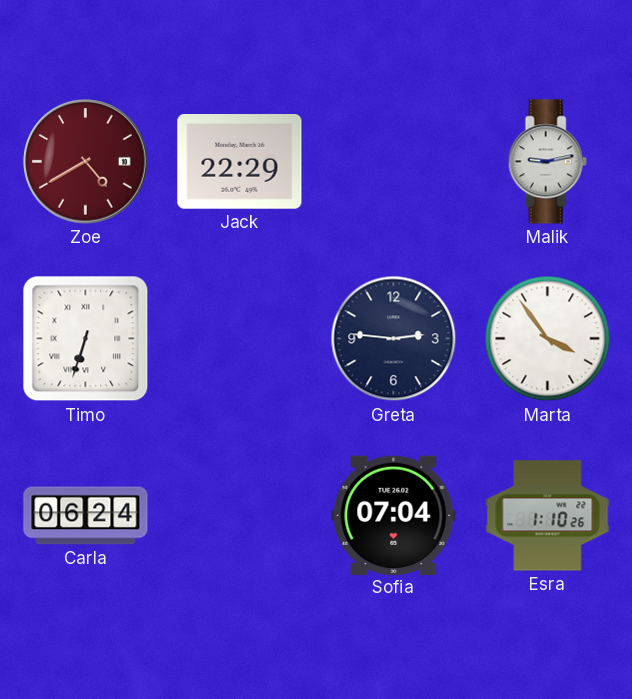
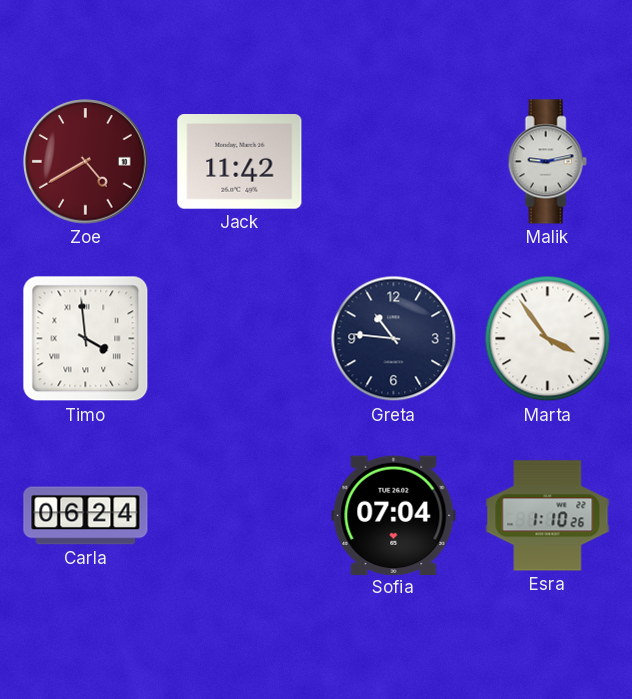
Jack: 22:29 -> 11:42 (240, 162)
Timo: 6:33 -> 3:59 (86, 339)
Greta: 2:46 -> 10:46 (394, 339)
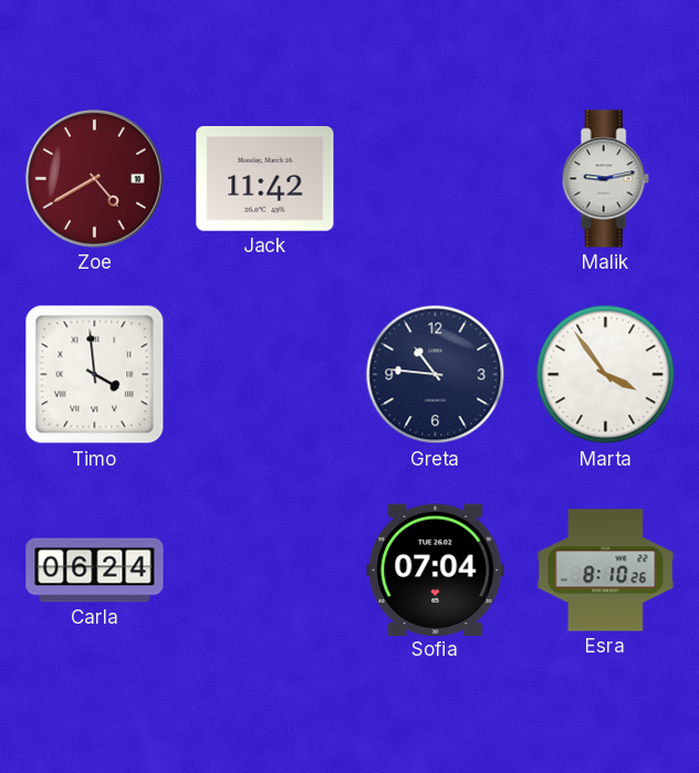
Esra: 1:10 -> 8:10 (606, 571)
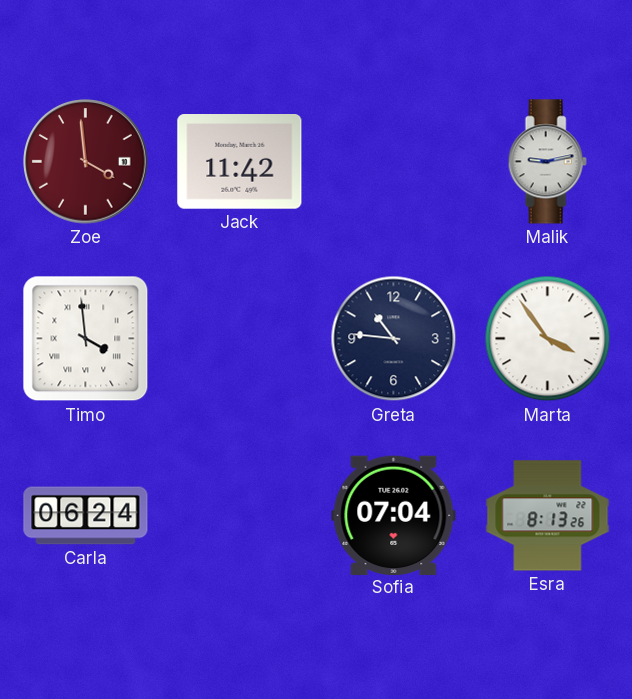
Zoe: 4:40 -> 3:59 (86, 162)
Esra: 8:10 -> 8:13 (548, 516)
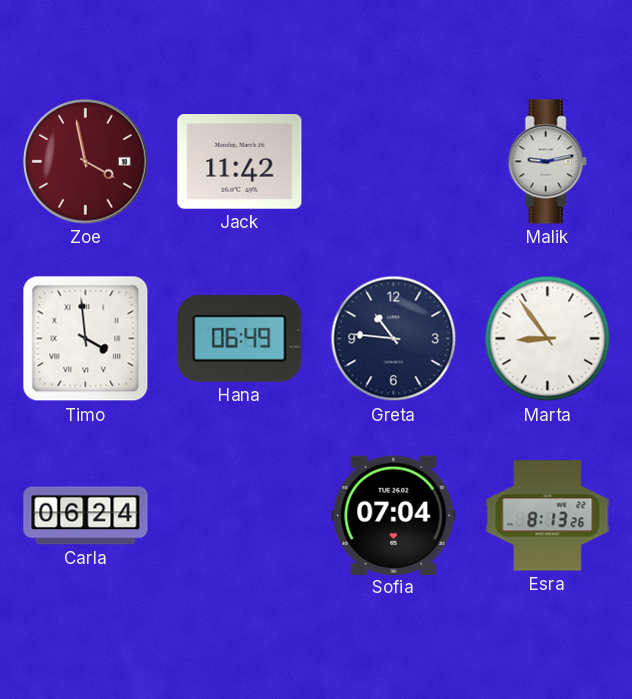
Zoe: 3:59 -> 3:58 (86, 162)
Hana: none -> 06:49 (240, 338)
Marta: 3:54 -> 8:54 (548, 339)
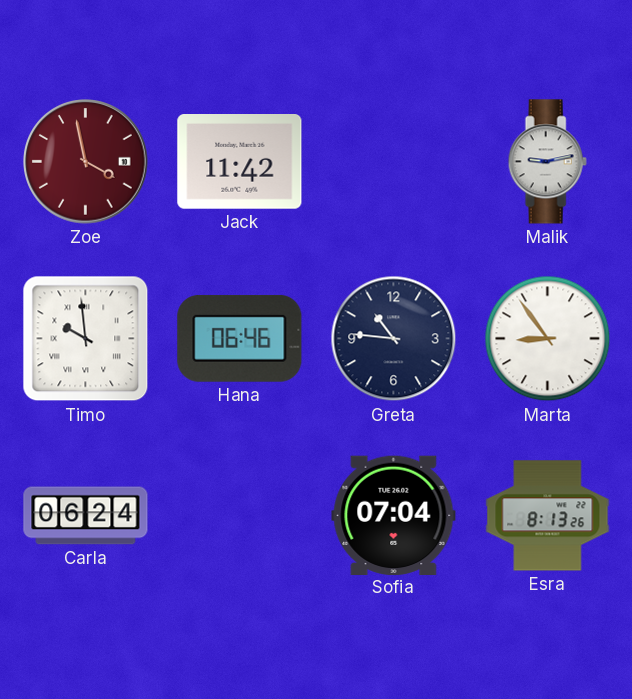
Timo: 3:59 -> 9:59 (86, 339)
Hana: 06:49 -> 06:46 (240, 338)
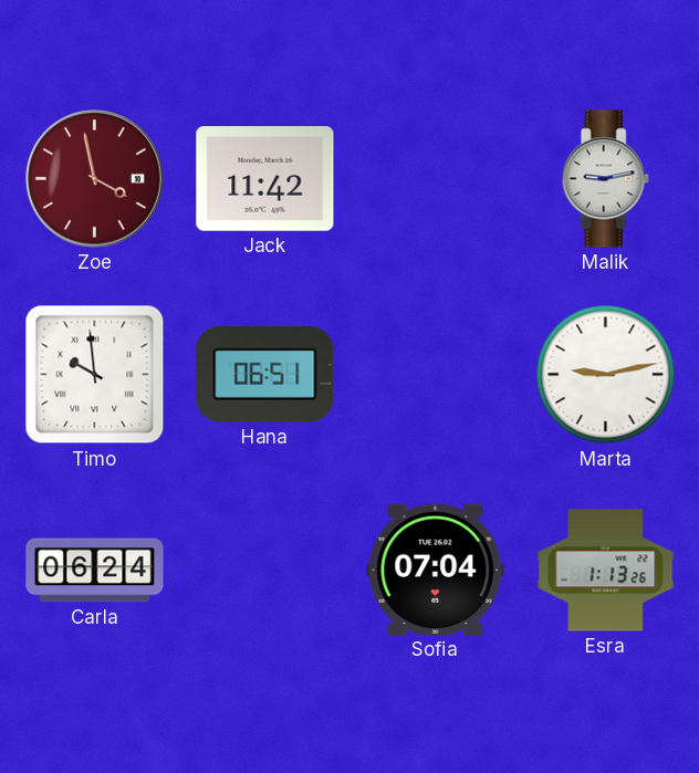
Hana: 06:46 -> 06:51 (265, 374)
Greta: 10:46 -> none (394, 339)
Marta: 8:54 -> 9:13 (606, 375)
Esra: 8:13 -> 1:13 (606, 571)
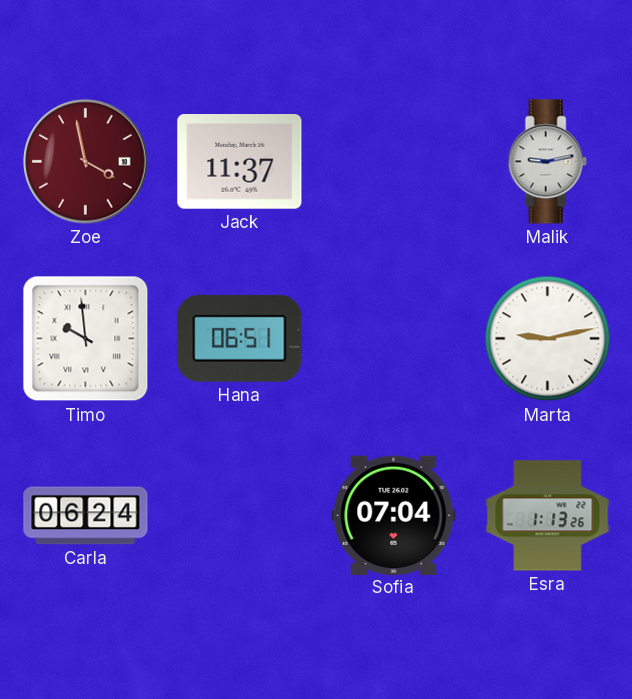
Jack: 11:42 -> 11:37 (240, 162)
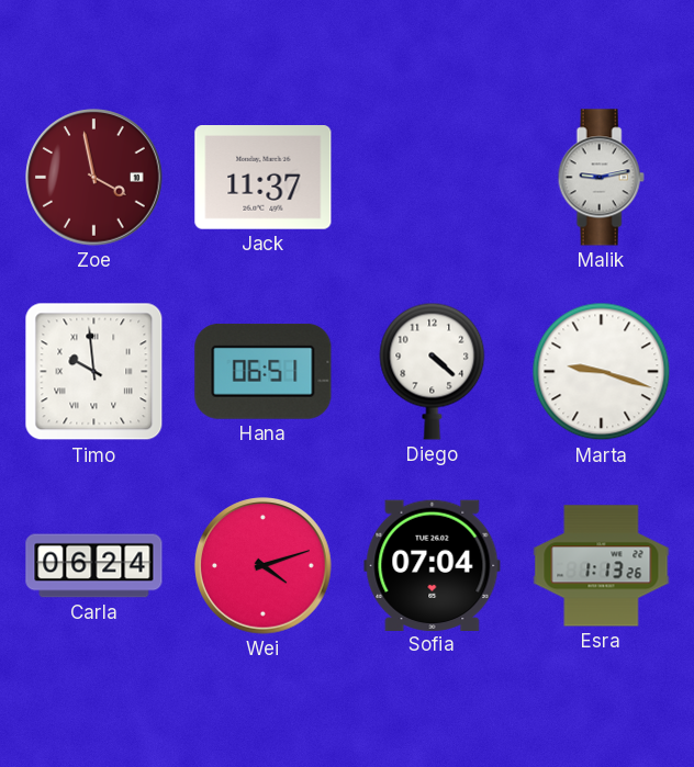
Diego: none -> 4:22 (433, 371)
Marta: 9:13 -> 9:18 (602, 372)
Wei: none -> 4:12 (264, 566)
